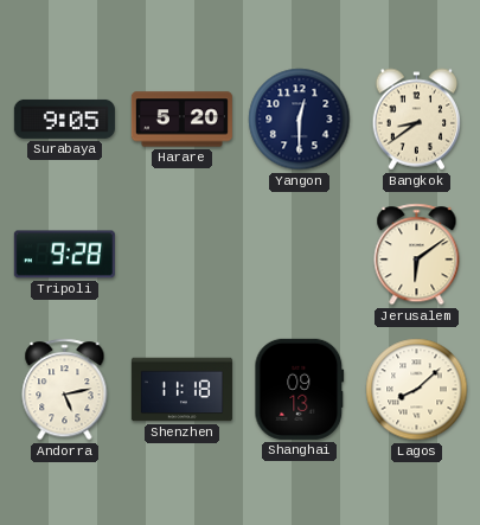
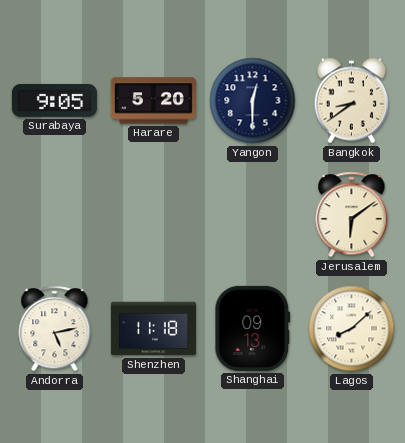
Tripoli: 9:28 -> none (64, 255)
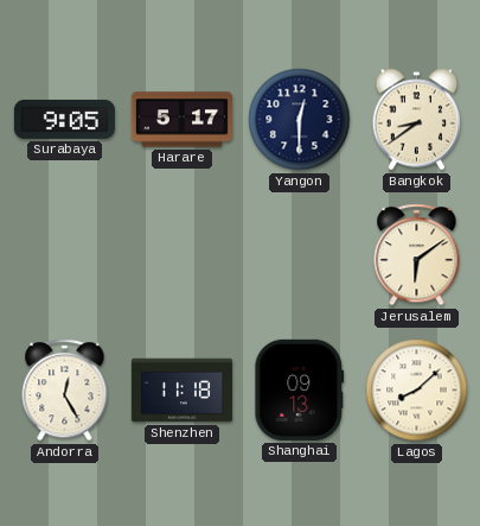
Harare: 5:20 -> 5:17 (181, 120)
Andorra: 5:13 -> 12:25 (65, 391)
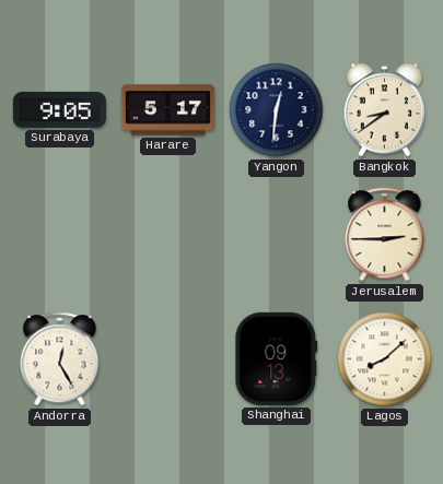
Yangon: 12:30 -> 12:31 (277, 110)
Jerusalem: 6:09 -> 2:45 (385, 235)
Shenzhen: 11:18 -> none (181, 391)
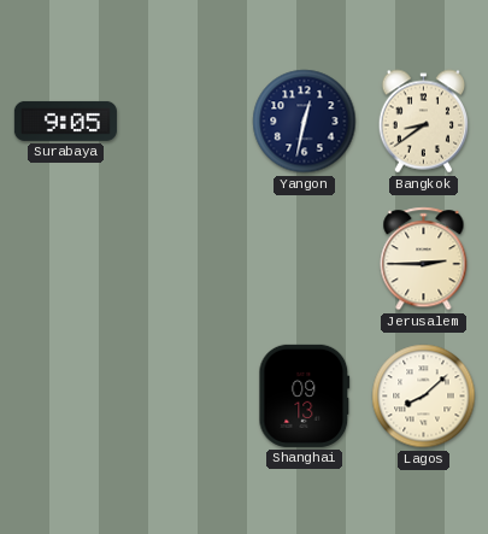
Harare: 5:17 -> none (167, 110)
Yangon: 12:31 -> 12:32 (305, 122)
Andorra: 12:25 -> none (60, 359)
